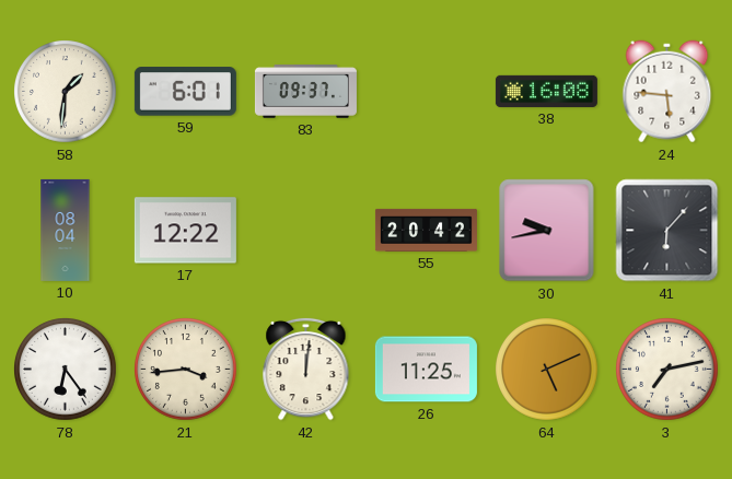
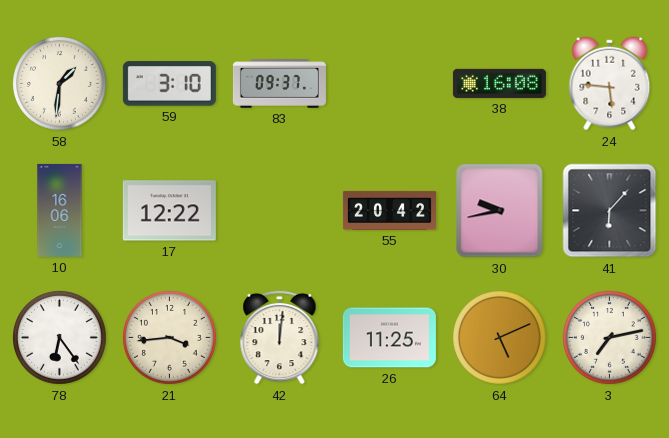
59: 6:01 -> 3:10 (169, 84)
10: 08:04 -> 16:06 (60, 210)
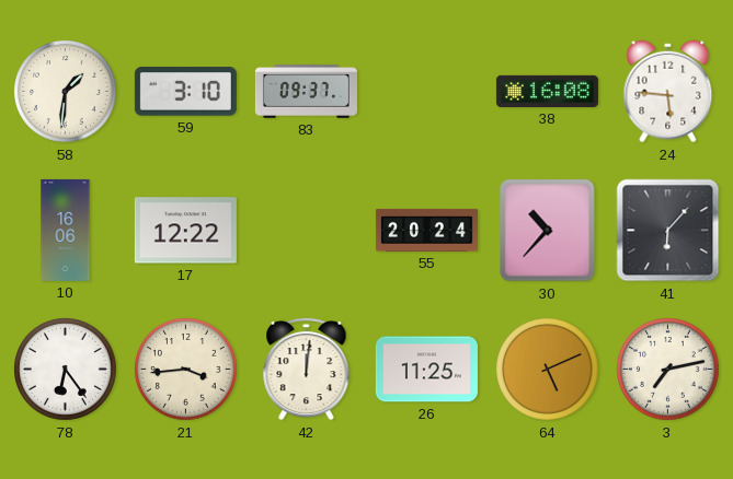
55: 20:42 -> 20:24 (426, 230)
30: 9:43 -> 10:37 (548, 231)
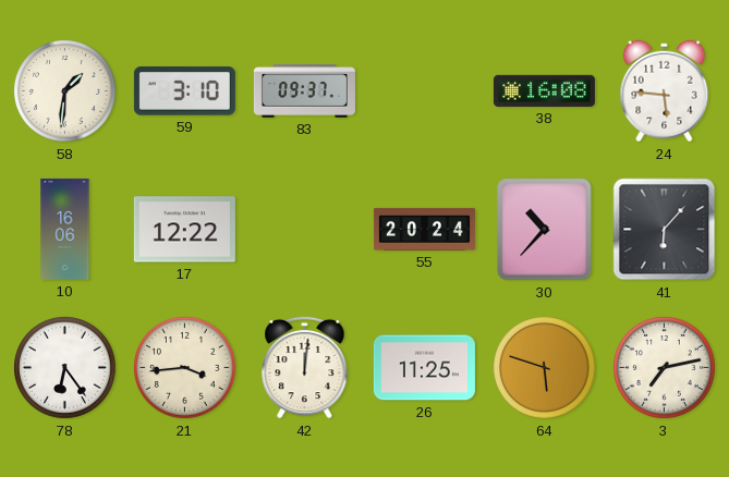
64: 5:11 -> 5:48 (545, 368)
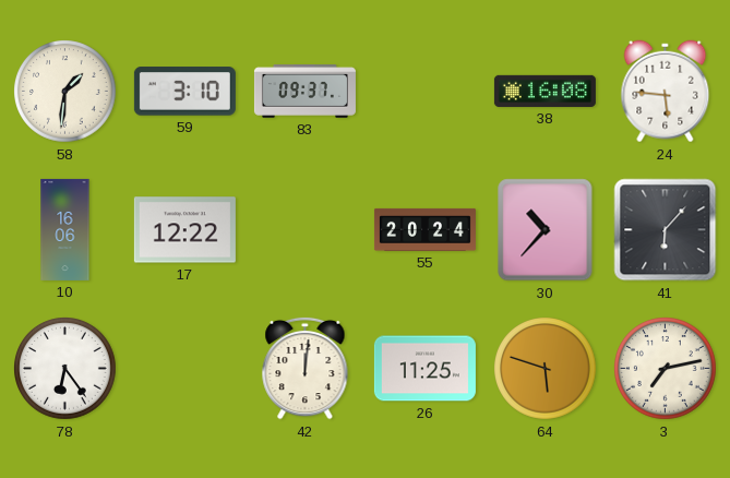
21: 3:44 -> none (185, 368)
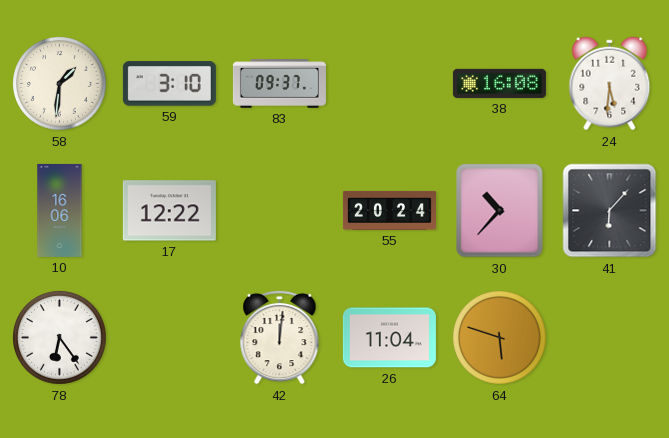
24: 5:46 -> 5:31 (610, 84)
26: 11:25 -> 11:04 (389, 338)
3: 7:13 -> none (666, 369)
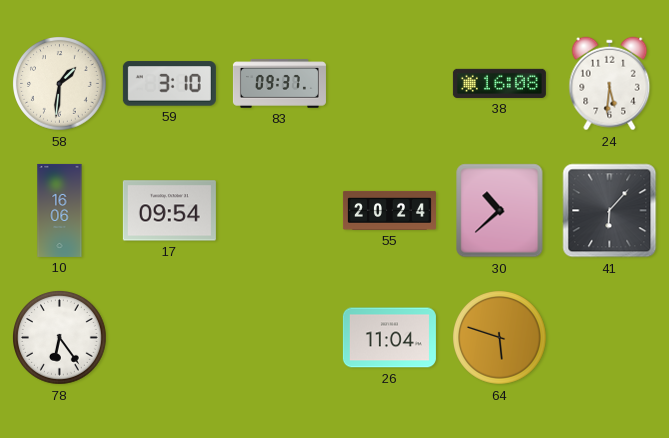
17: 12:22 -> 09:54 (169, 211)
30: 10:37 -> 10:38 (500, 211)
42: 12:01 -> none (280, 337)
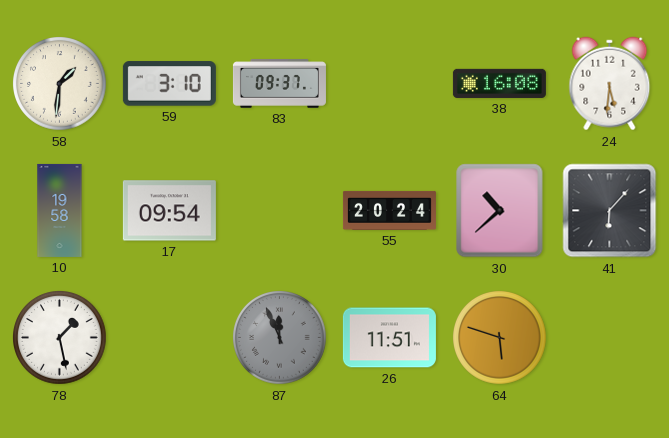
10: 16:06 -> 19:58 (60, 210)
78: 6:24 -> 1:28 (60, 338)
87: none -> 11:56 (280, 338)
26: 11:04 -> 11:51 (389, 338)
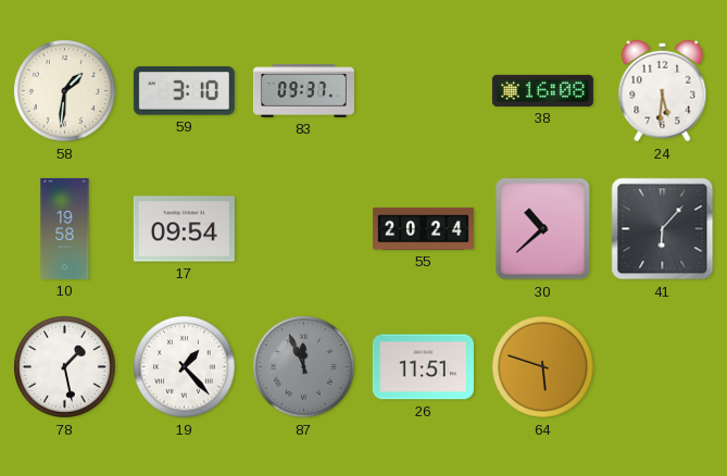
19: none -> 1:23 (185, 367)
